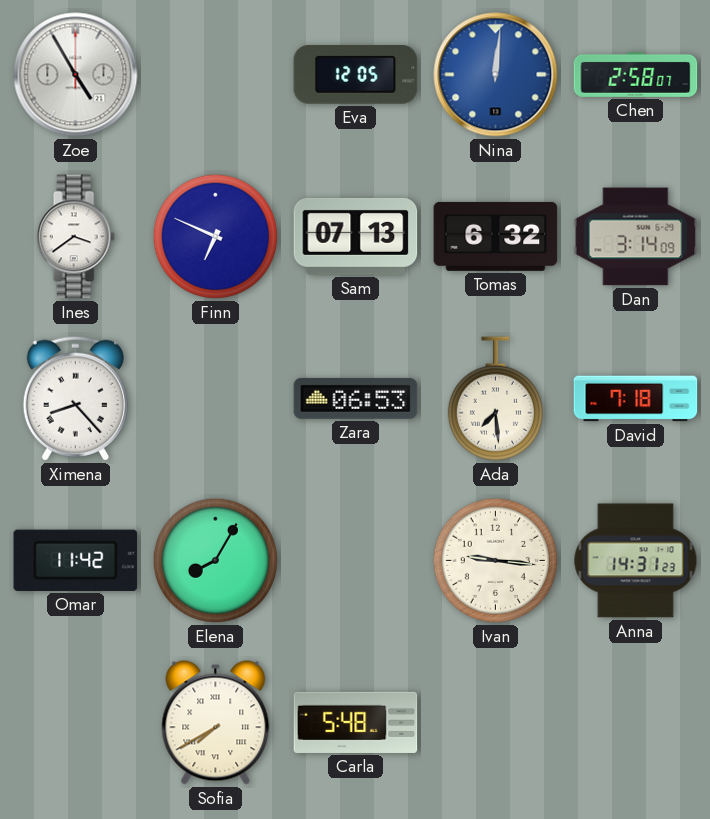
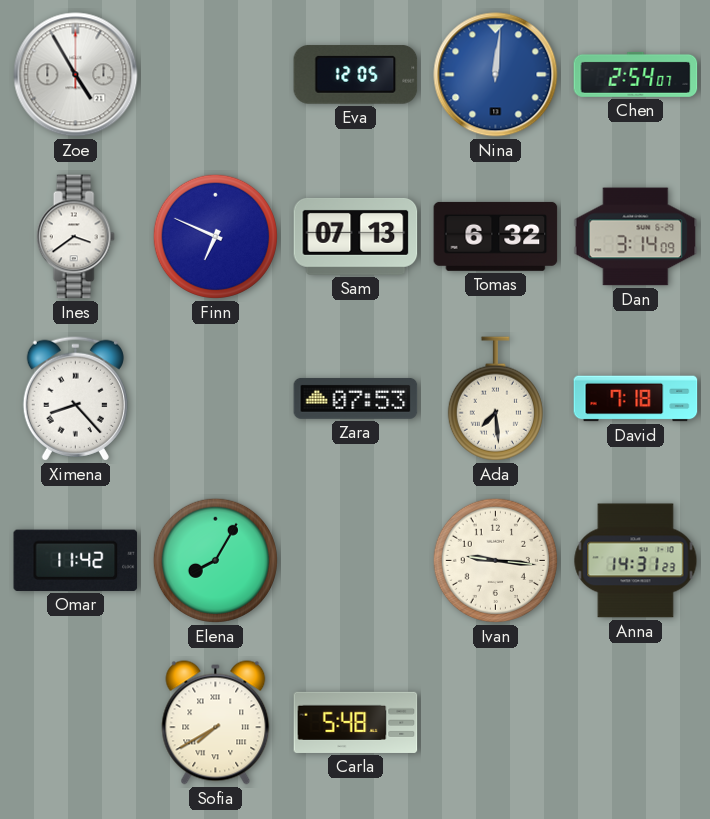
Chen: 2:58 -> 2:54 (636, 74)
Zara: 06:53 -> 07:53 (356, 398)
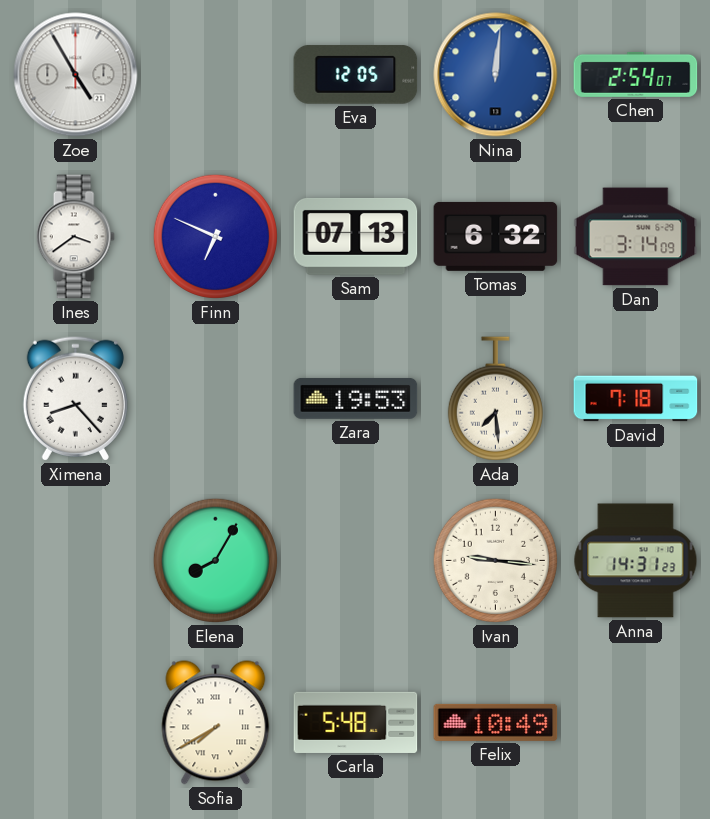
Zara: 07:53 -> 19:53 (356, 398)
Omar: 11:42 -> none (76, 560)
Felix: none -> 10:49 (496, 722)
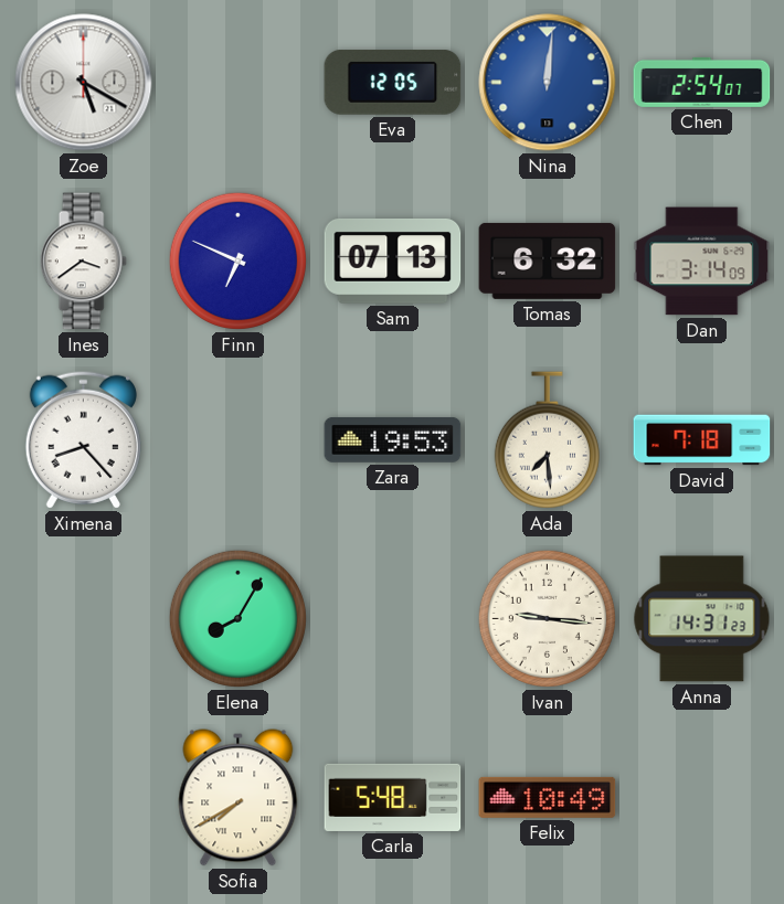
Zoe: 4:55 -> 5:20 (84, 83)
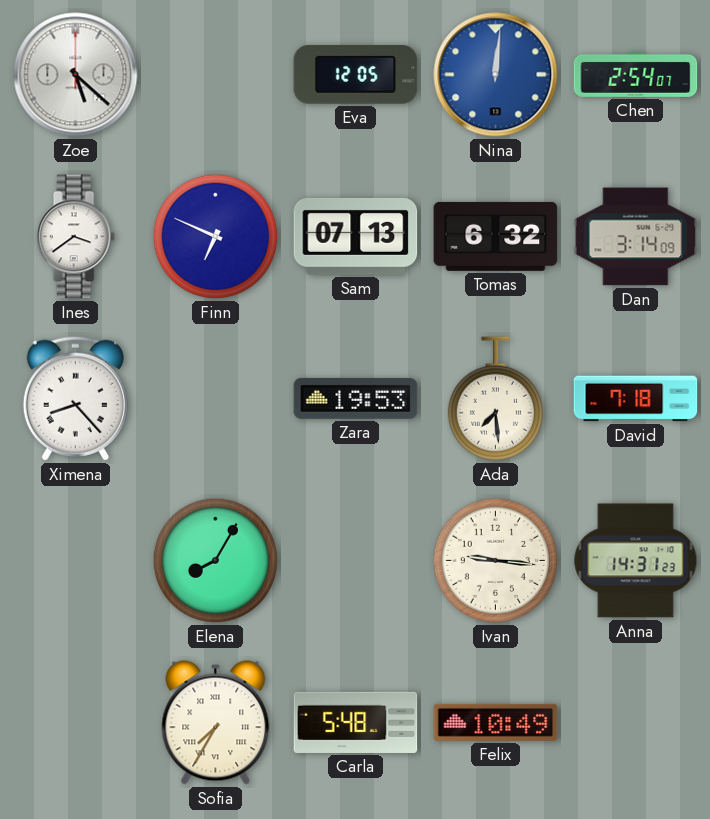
Zoe: 5:20 -> 5:22 (76, 75)
Sofia: 7:40 -> 7:35 (216, 723)
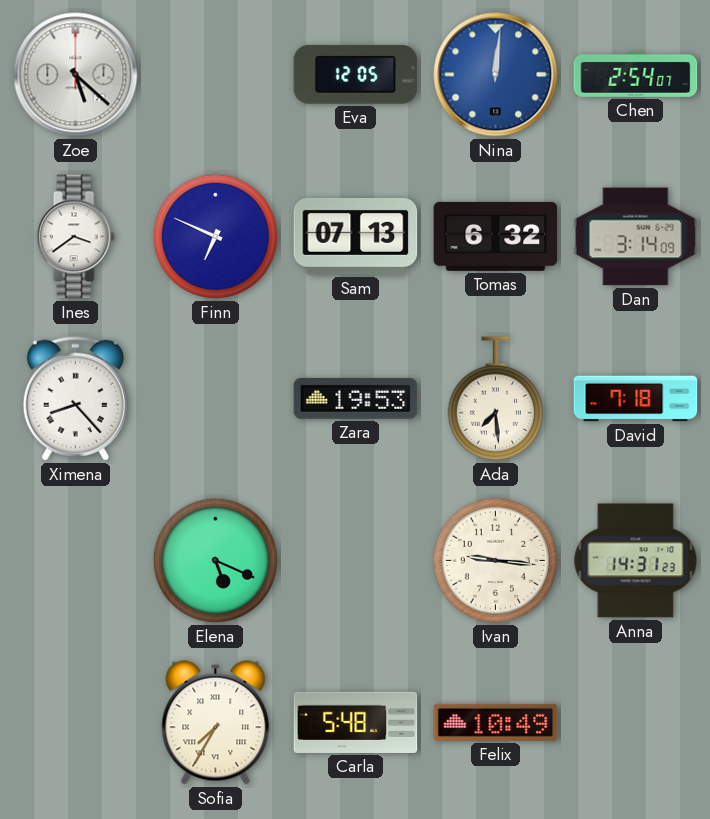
Elena: 8:05 -> 5:19 (215, 560)
